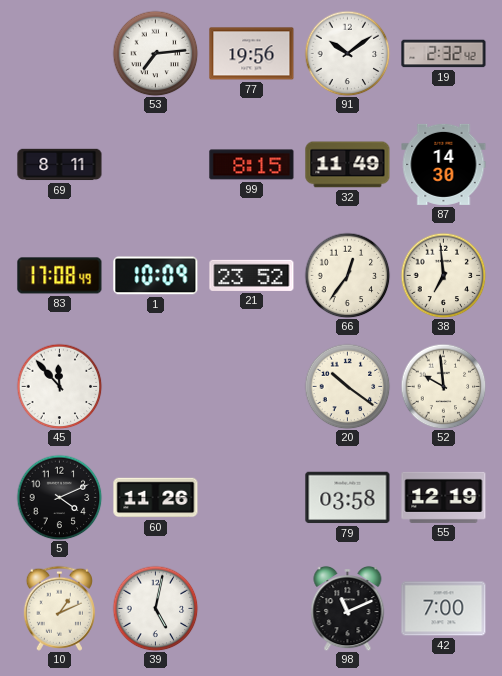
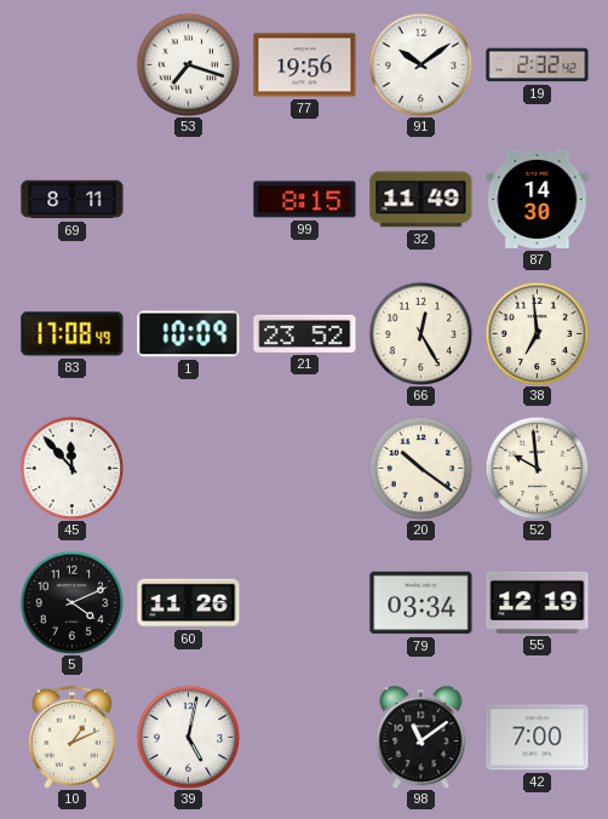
53: 7:14 -> 7:18 (188, 64)
66: 12:36 -> 12:25 (420, 333)
79: 03:58 -> 03:34 (421, 603)
98: 11:11 -> 11:09 (421, 737)
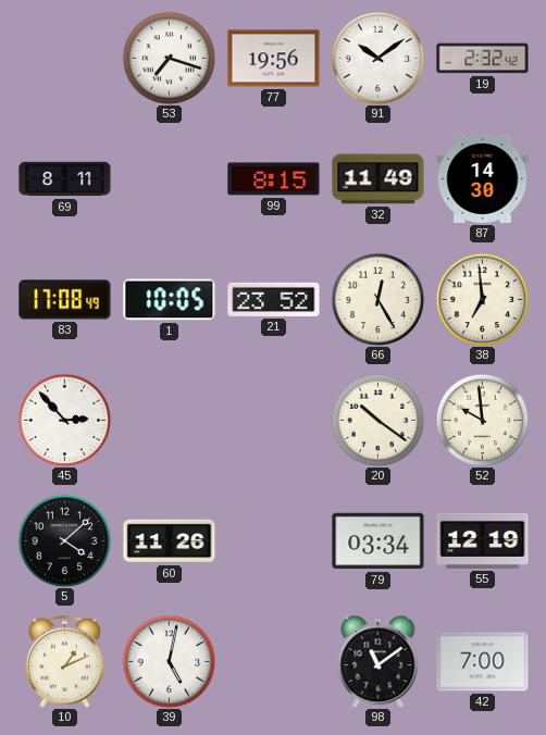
1: 10:09 -> 10:05 (170, 300)
45: 11:53 -> 2:53 (64, 420)
5: 4:11 -> 4:08 (64, 540)
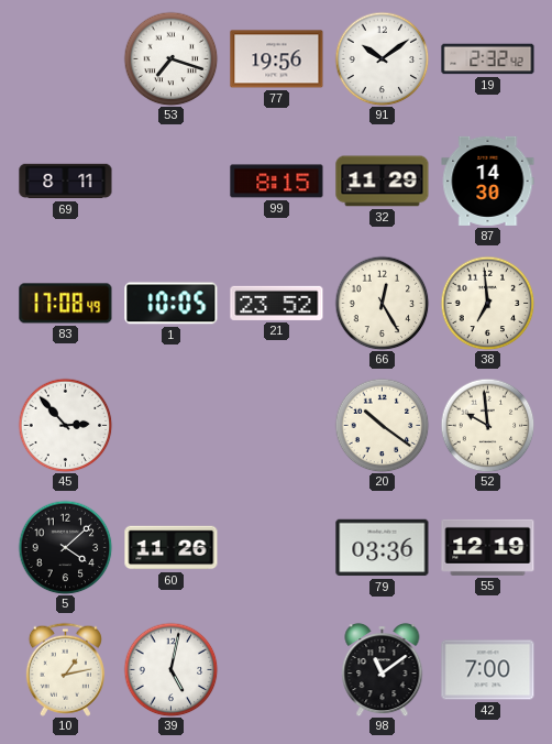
32: 11:49 -> 11:29 (383, 182)
79: 03:34 -> 03:36 (383, 548)
10: 1:11 -> 1:13 (65, 669)
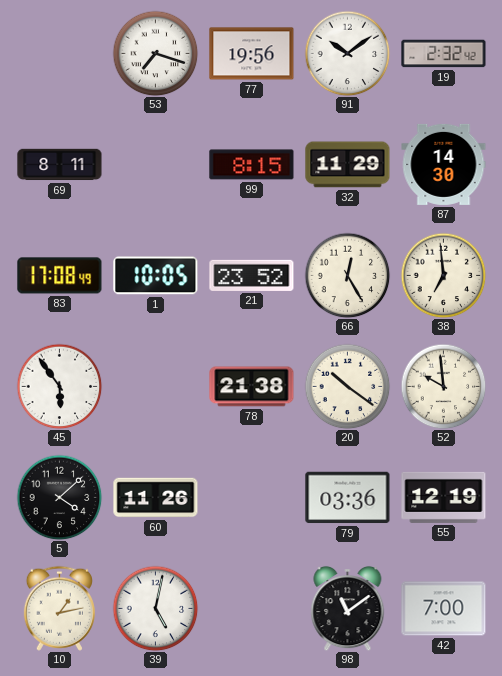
45: 2:53 -> 5:54 (59, 386)
78: none -> 21:38 (252, 387)
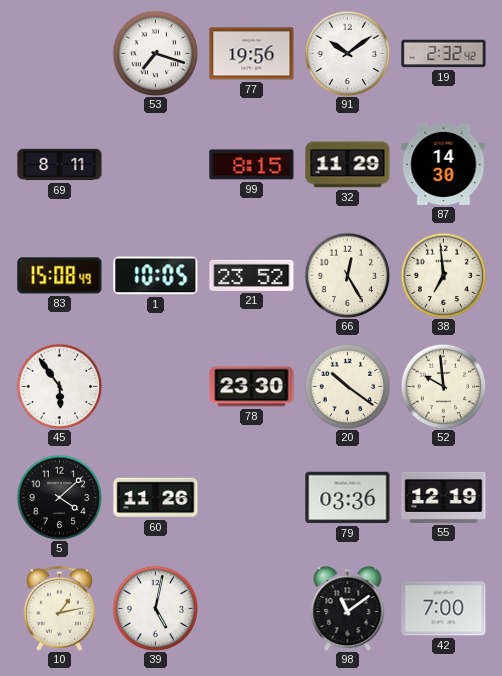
83: 17:08 -> 15:08 (60, 276)
78: 21:38 -> 23:30 (252, 387)
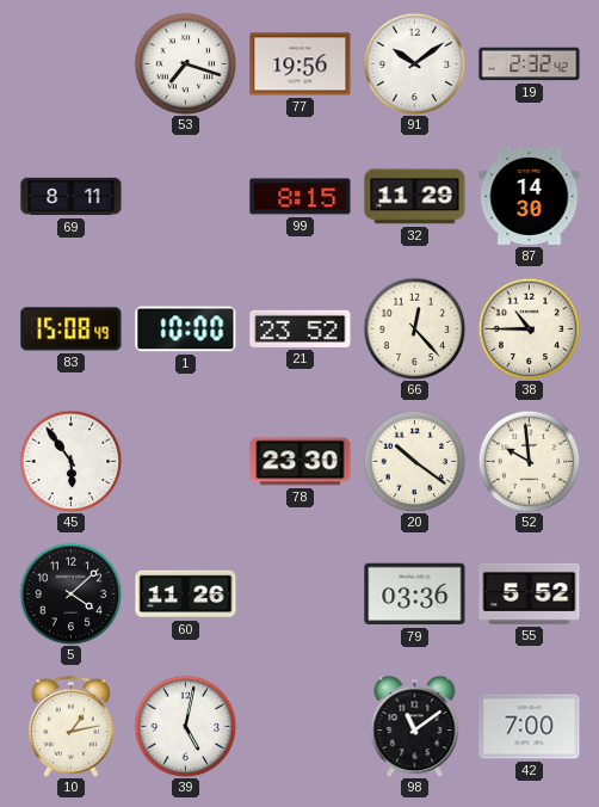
1: 10:05 -> 10:00 (186, 329)
66: 12:25 -> 12:23 (414, 328)
38: 6:59 -> 10:45 (529, 328)
55: 12:19 -> 5:52 (530, 593)
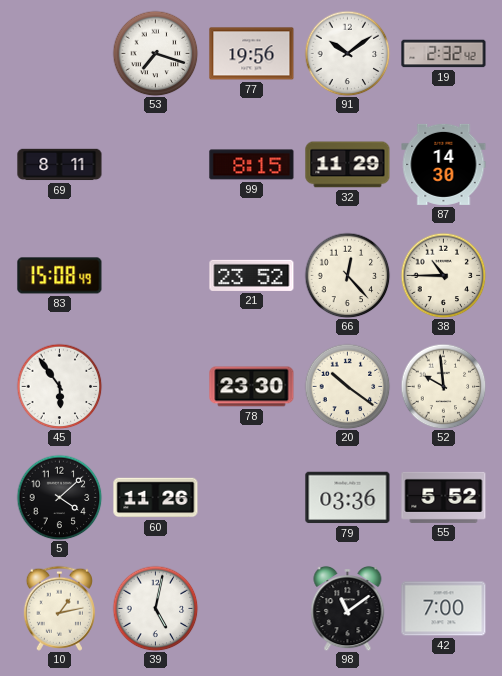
1: 10:00 -> none (186, 329)
